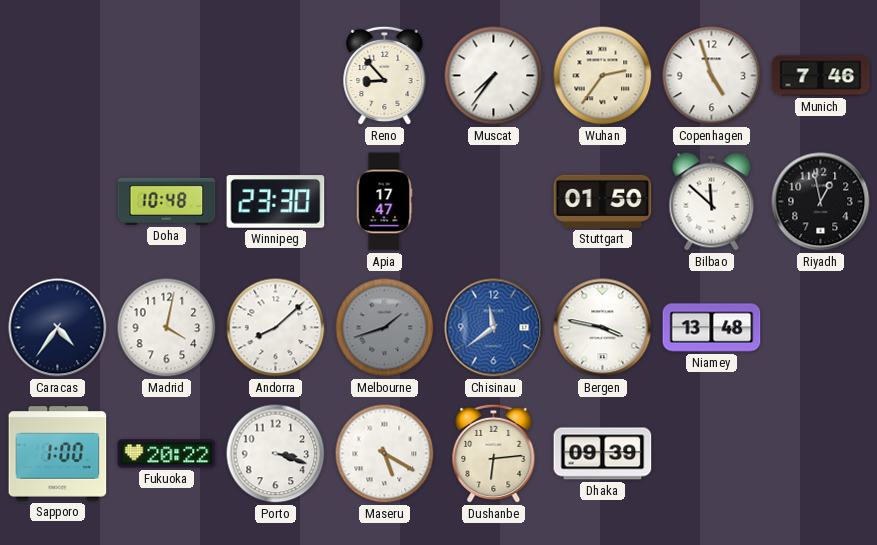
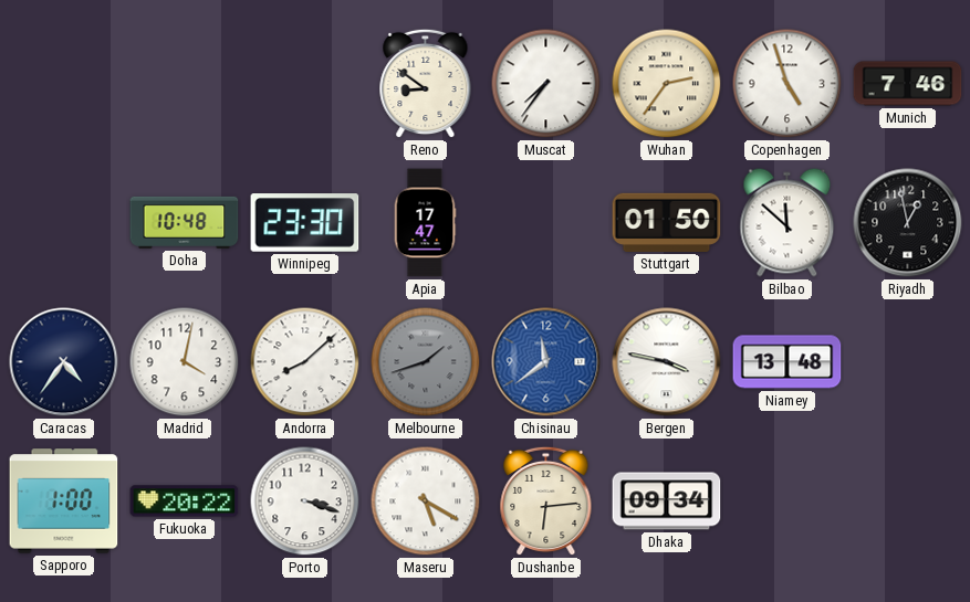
Reno: 8:53 -> 8:51 (426, 84)
Dhaka: 09:39 -> 09:34 (667, 501)
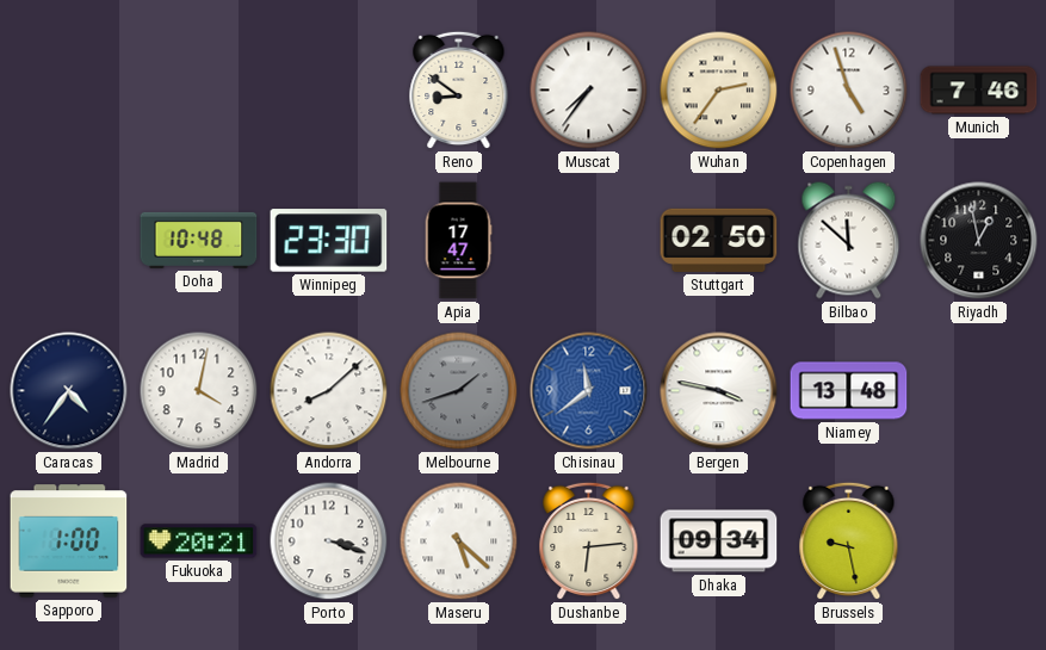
Stuttgart: 01:50 -> 02:50 (719, 240)
Fukuoka: 20:22 -> 20:21 (199, 541)
Maseru: 5:20 -> 5:22 (459, 541)
Brussels: none -> 9:28 (849, 541)
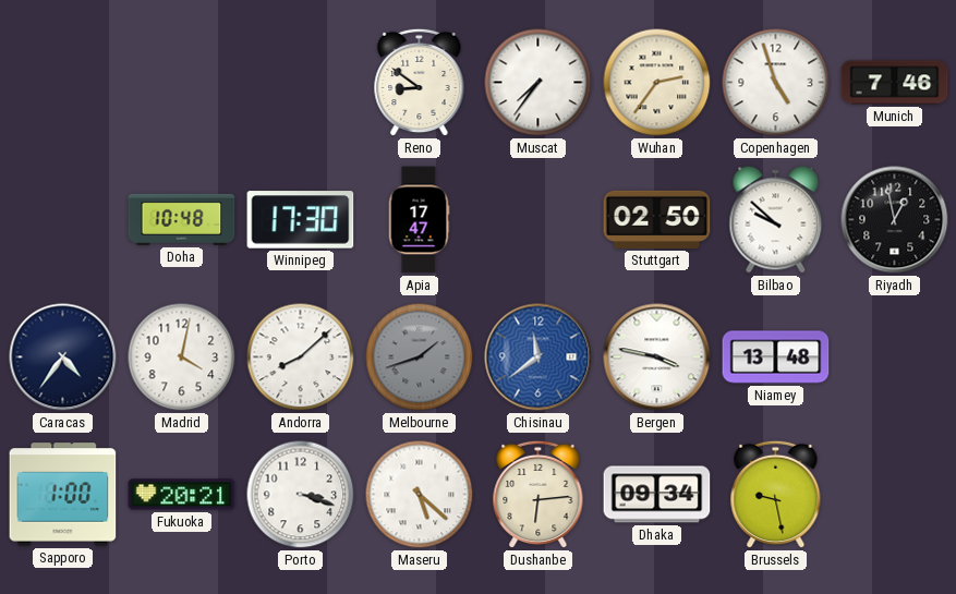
Winnipeg: 23:30 -> 17:30 (301, 220)
Bilbao: 11:52 -> 9:52 (776, 220)
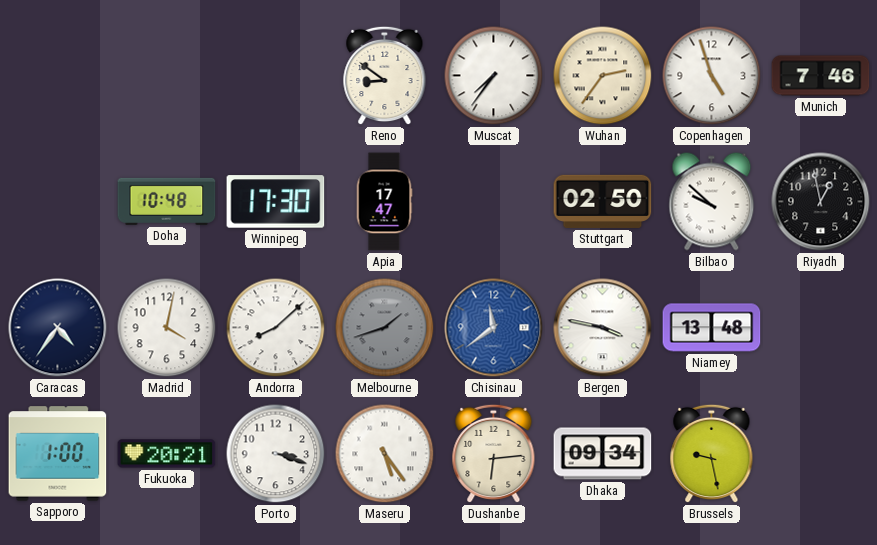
Maseru: 5:22 -> 5:24 (385, 454)
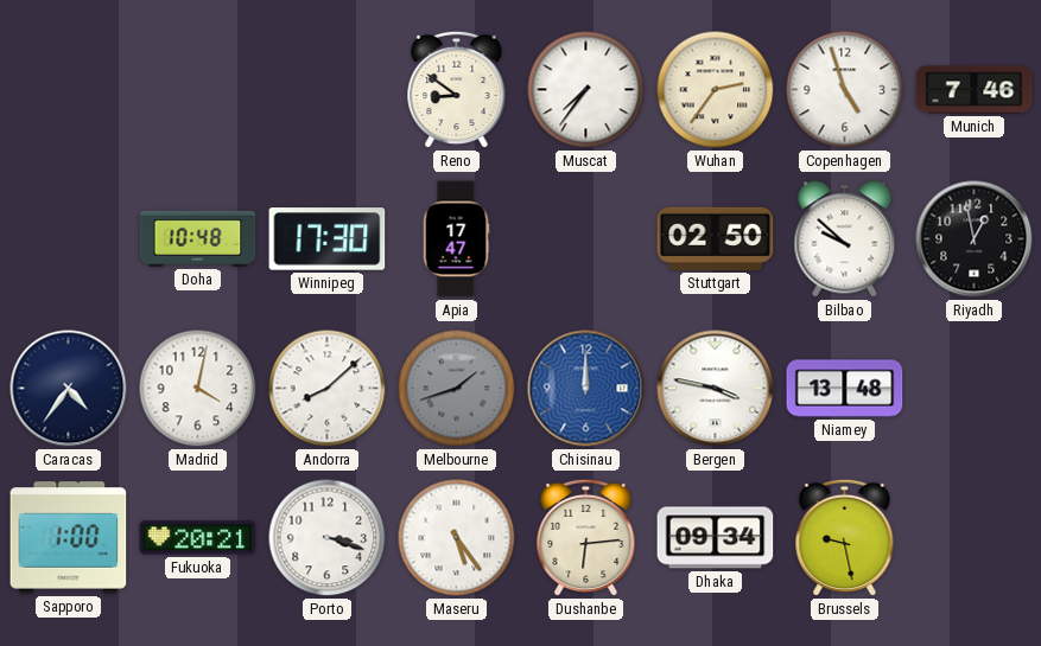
Chisinau: 11:39 -> 12:00 (586, 389)
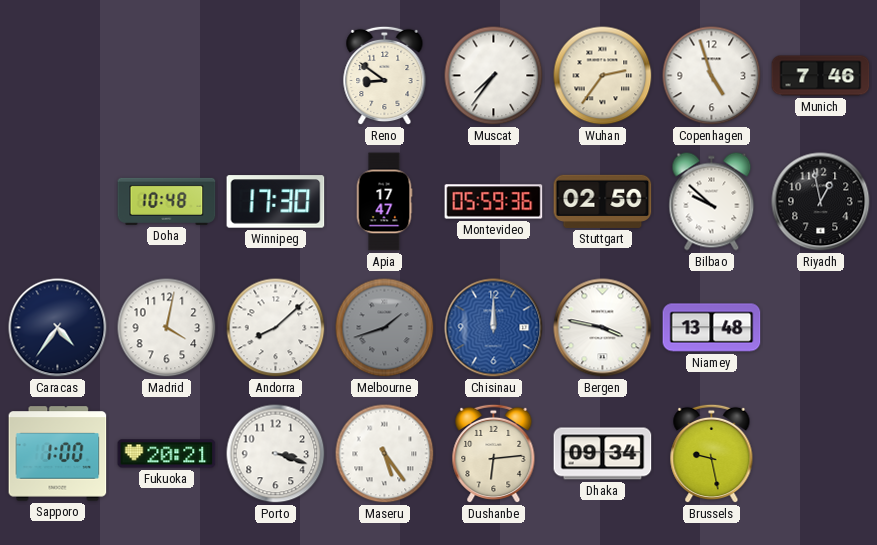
Montevideo: none -> 05:59 (494, 202)
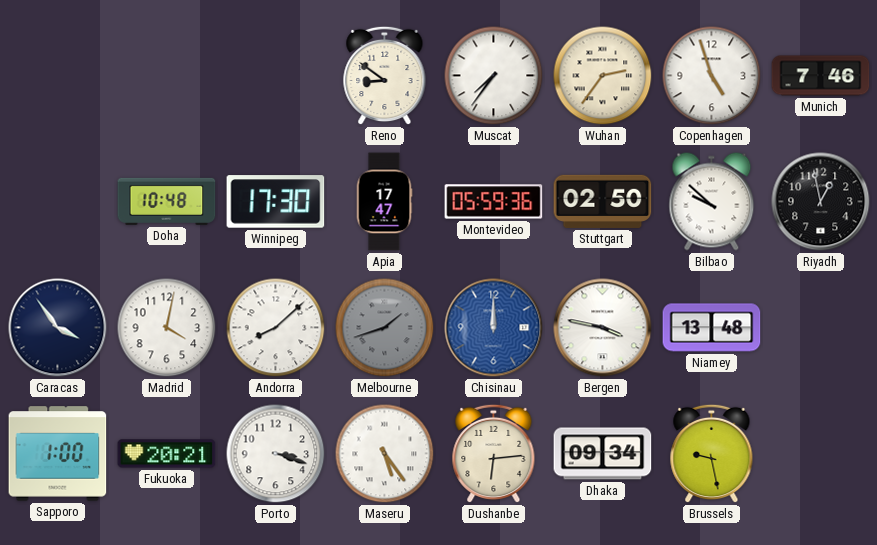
Caracas: 4:36 -> 3:54 (58, 328)
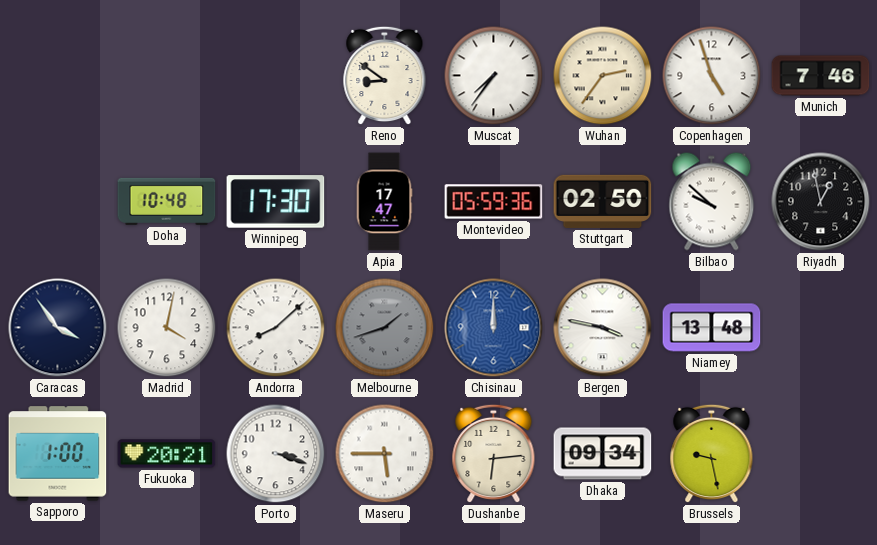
Maseru: 5:24 -> 5:45 (385, 454)
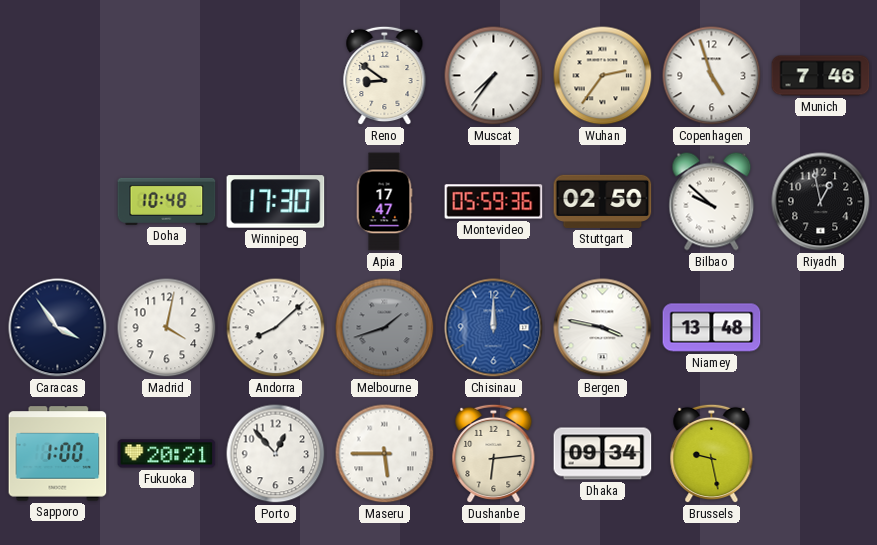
Porto: 3:18 -> 12:53 (276, 454)
